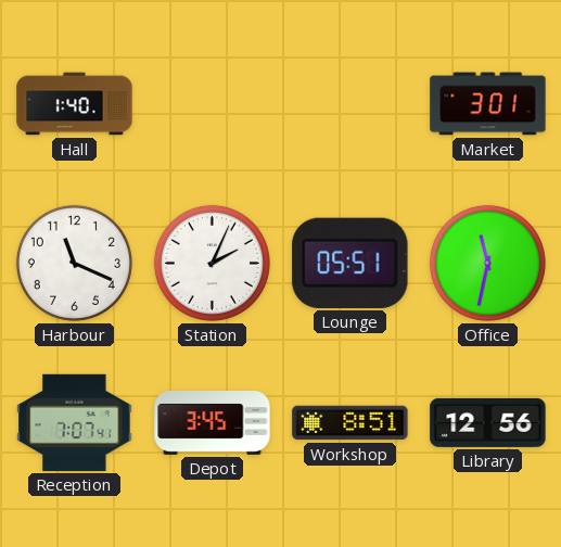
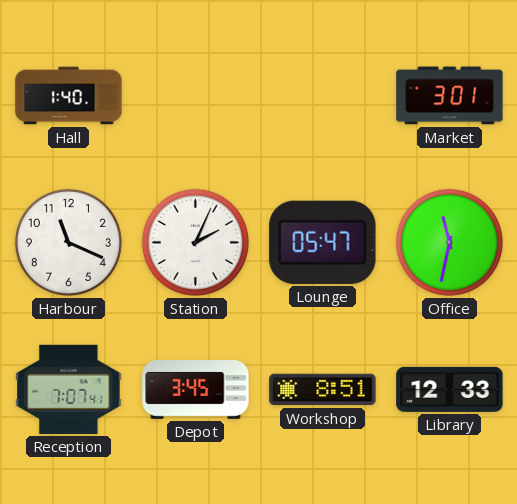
Lounge: 05:51 -> 05:47 (323, 242)
Library: 12:56 -> 12:33 (450, 389)
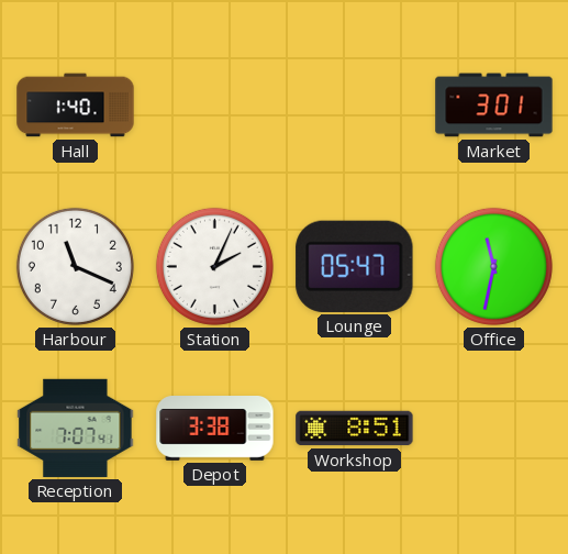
Depot: 3:45 -> 3:38 (215, 429)
Library: 12:33 -> none (450, 389)
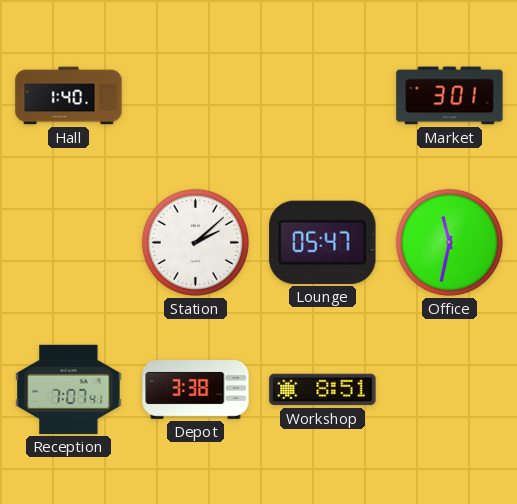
Harbour: 11:19 -> none (75, 266)
Station: 2:04 -> 2:08 (195, 242)
